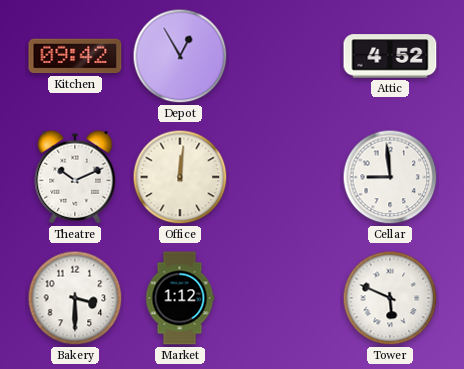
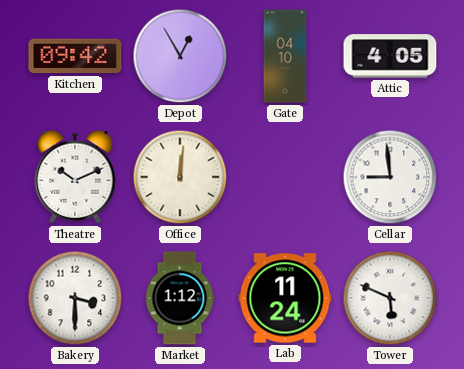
Gate: none -> 04:10 (285, 56)
Attic: 4:52 -> 4:05 (390, 56)
Lab: none -> 11:24 (285, 298)
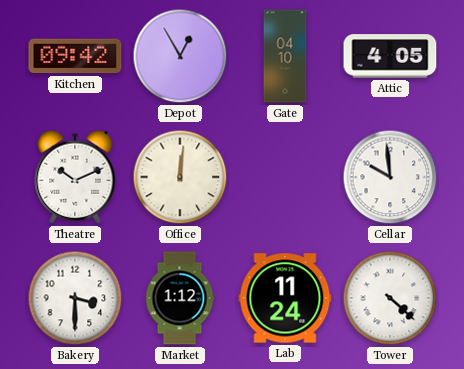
Cellar: 8:59 -> 9:59 (390, 177)
Tower: 5:49 -> 4:22 (390, 298)
